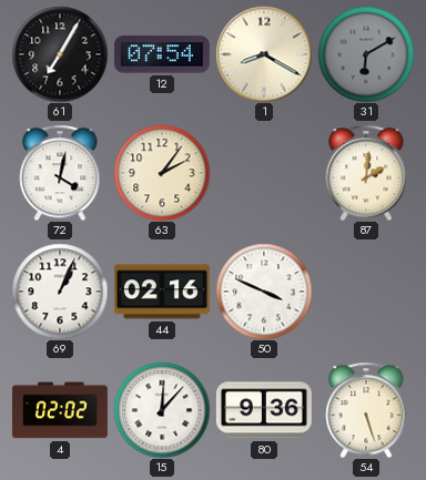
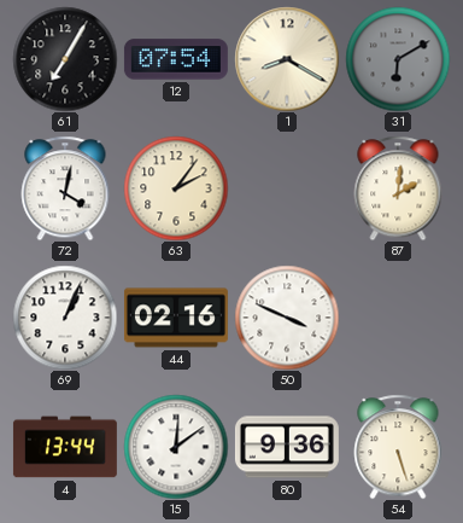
4: 02:02 -> 13:44 (65, 447)
15: 12:07 -> 12:09 (176, 447)
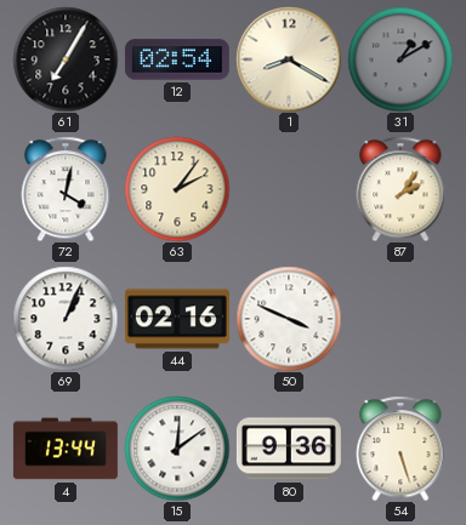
12: 07:54 -> 02:54 (177, 59)
31: 6:10 -> 1:10 (400, 59)
87: 2:01 -> 2:06 (400, 189)
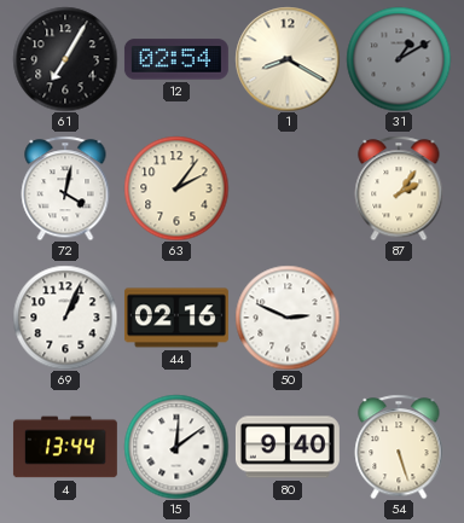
50: 3:49 -> 2:49 (288, 318)
80: 9:36 -> 9:40 (288, 447)
